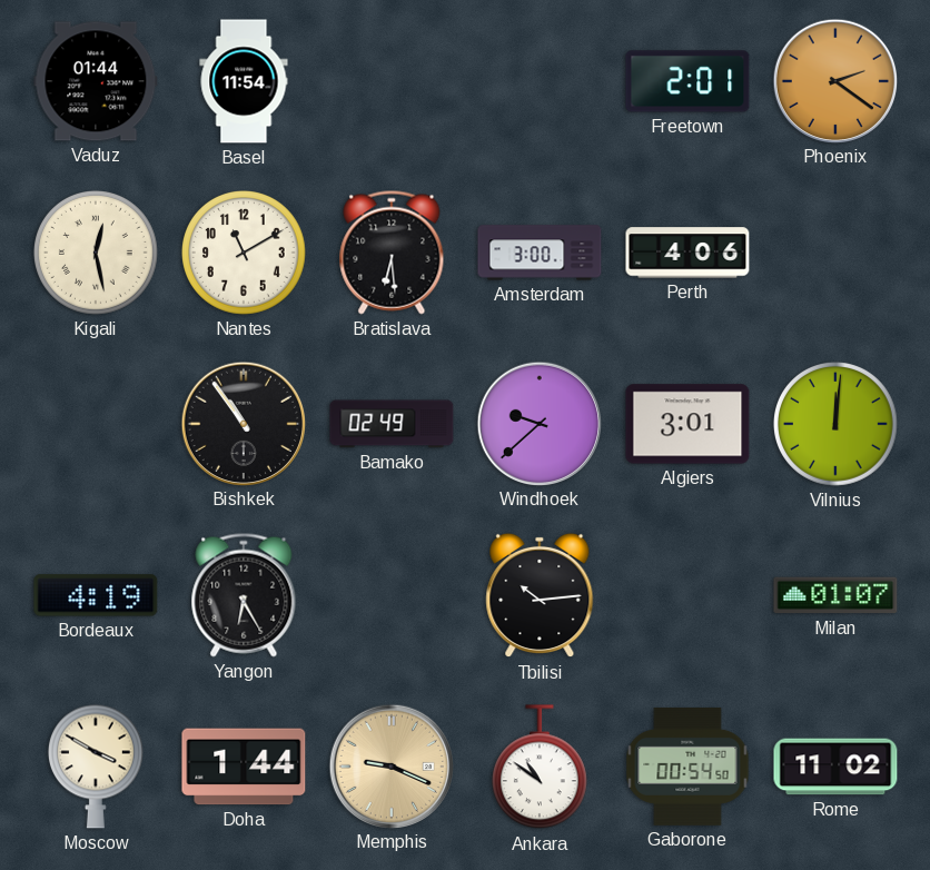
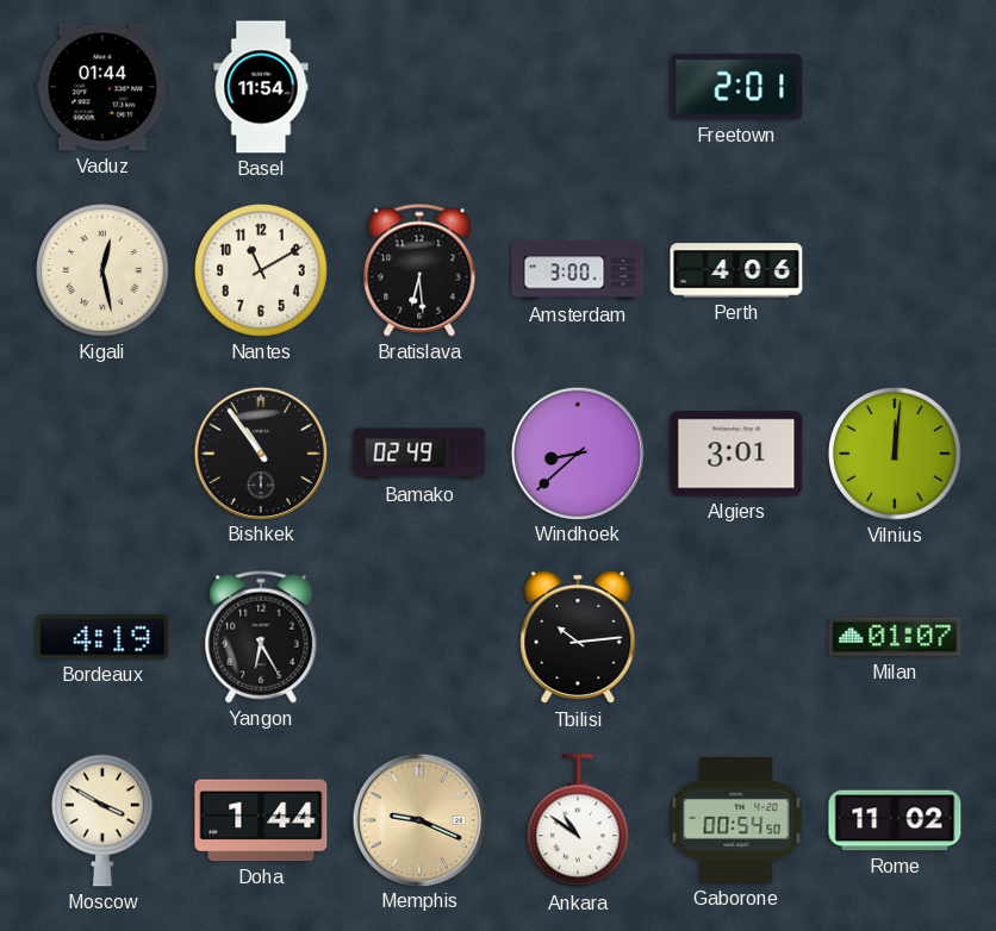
Phoenix: 2:21 -> none (834, 80)
Windhoek: 9:38 -> 8:38 (577, 452)
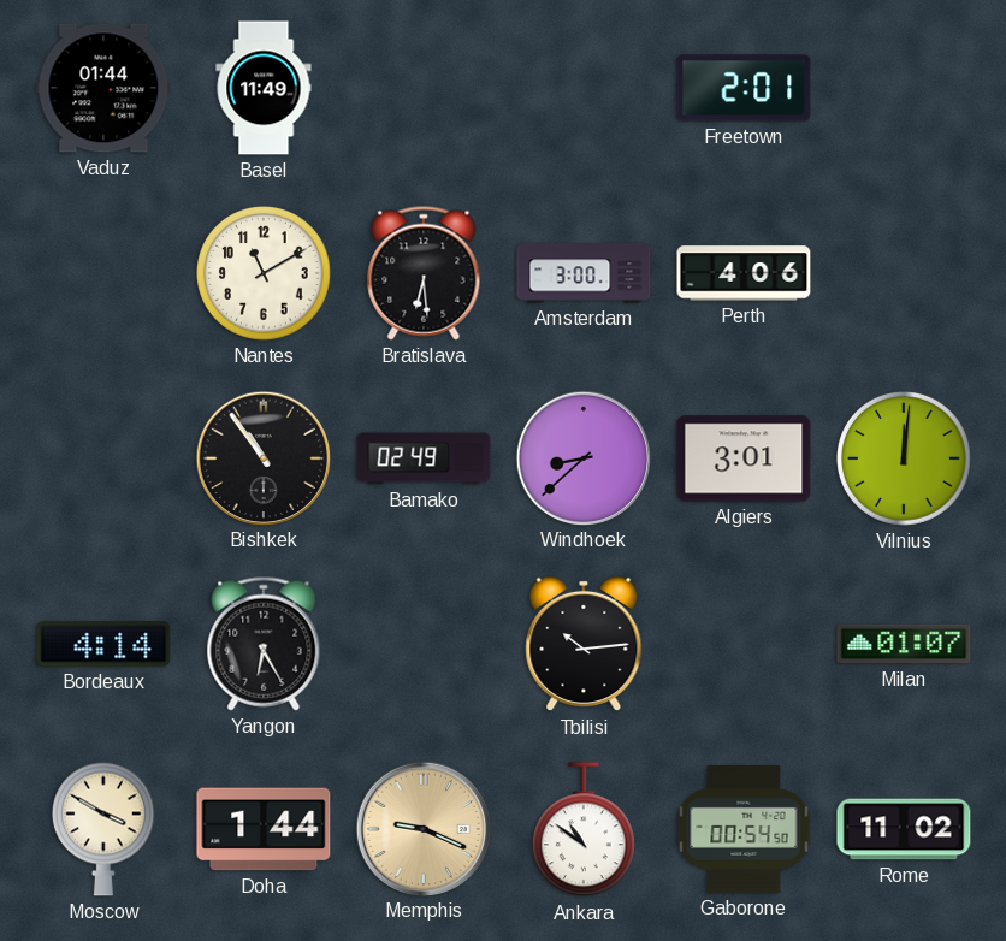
Basel: 11:54 -> 11:49 (264, 88)
Kigali: 12:28 -> none (104, 271)
Bordeaux: 4:19 -> 4:14 (103, 644)
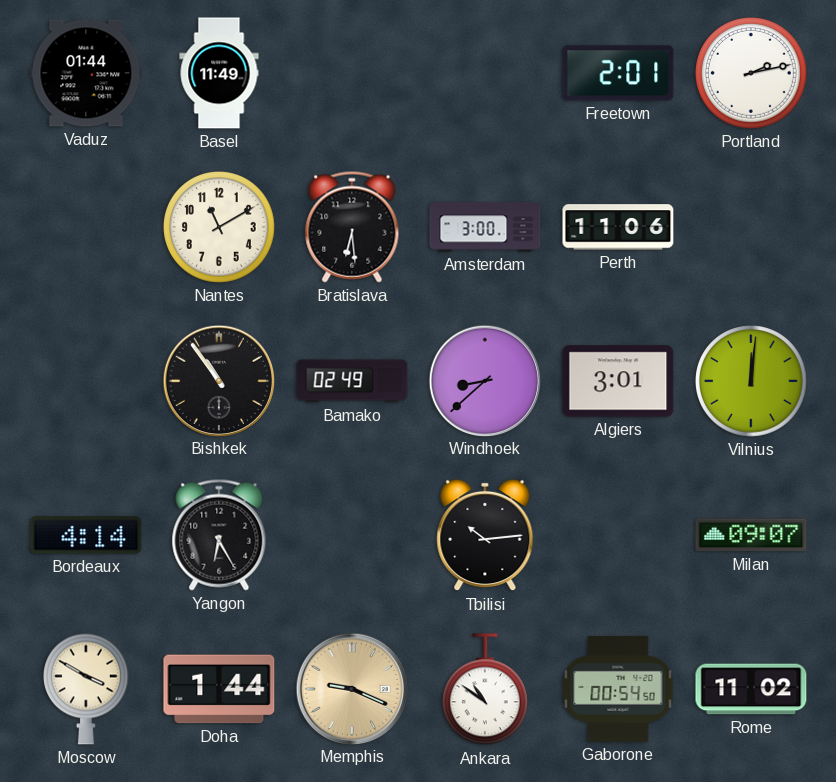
Portland: none -> 2:13 (752, 74)
Perth: 4:06 -> 11:06 (618, 227)
Milan: 01:07 -> 09:07 (751, 535)
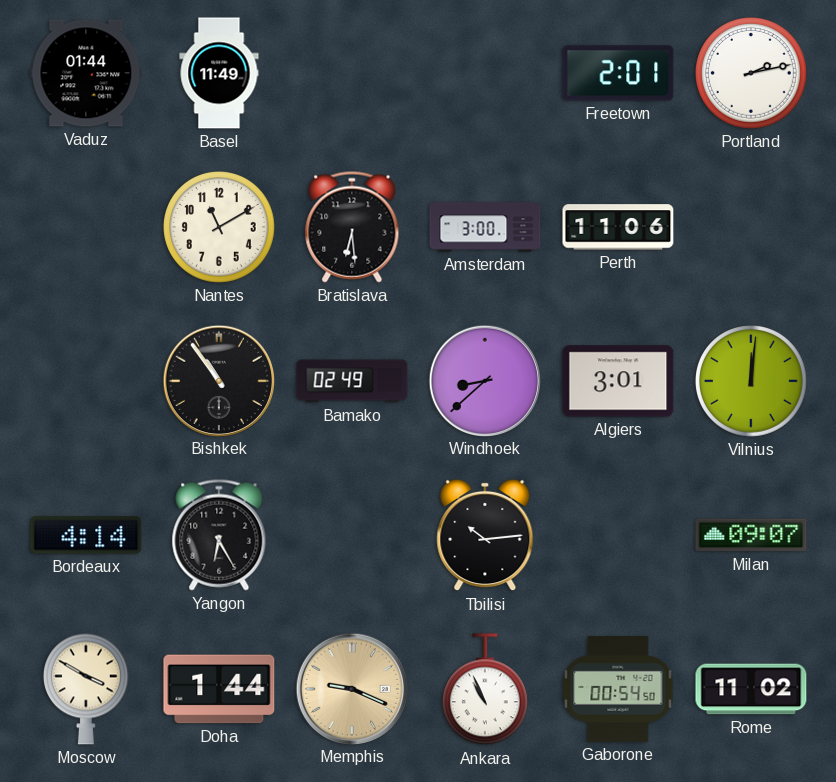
Ankara: 10:51 -> 10:56 (485, 690)
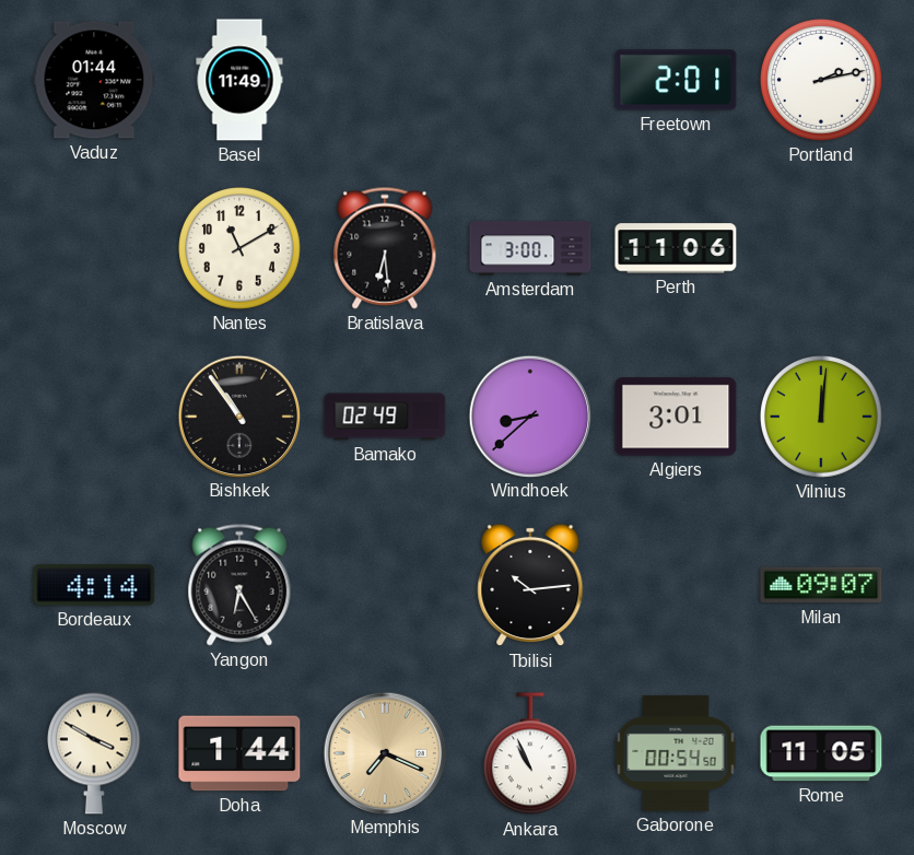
Memphis: 9:19 -> 7:19 (384, 752)
Rome: 11:02 -> 11:05 (821, 753)
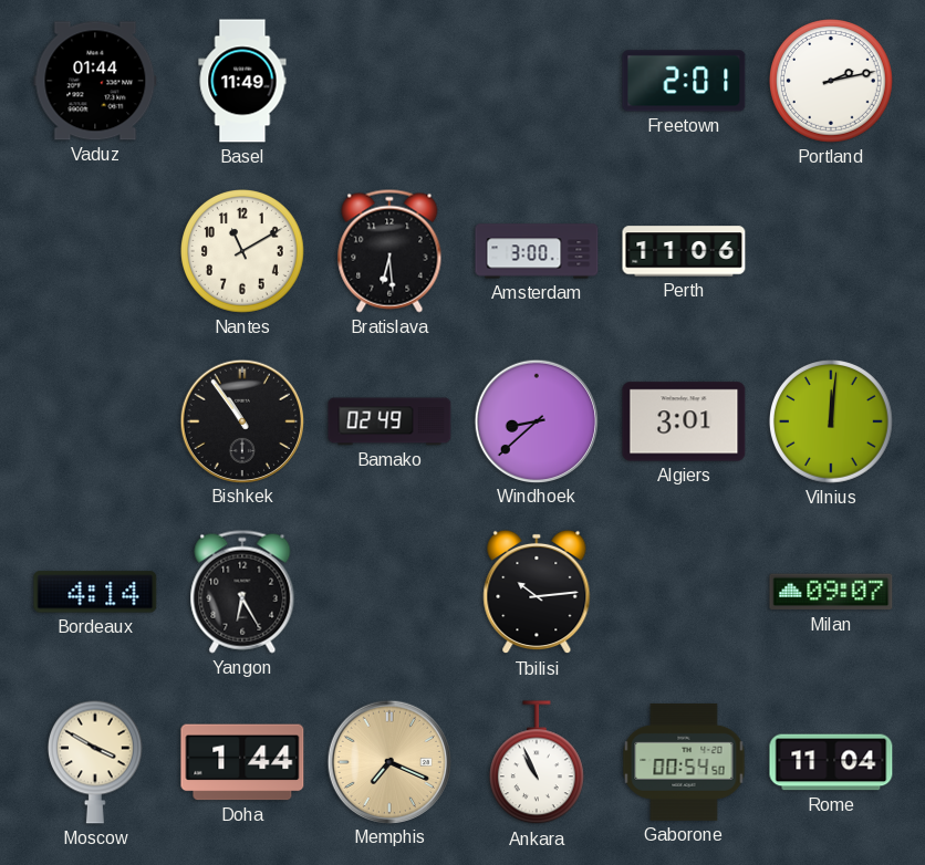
Rome: 11:05 -> 11:04 (831, 762)
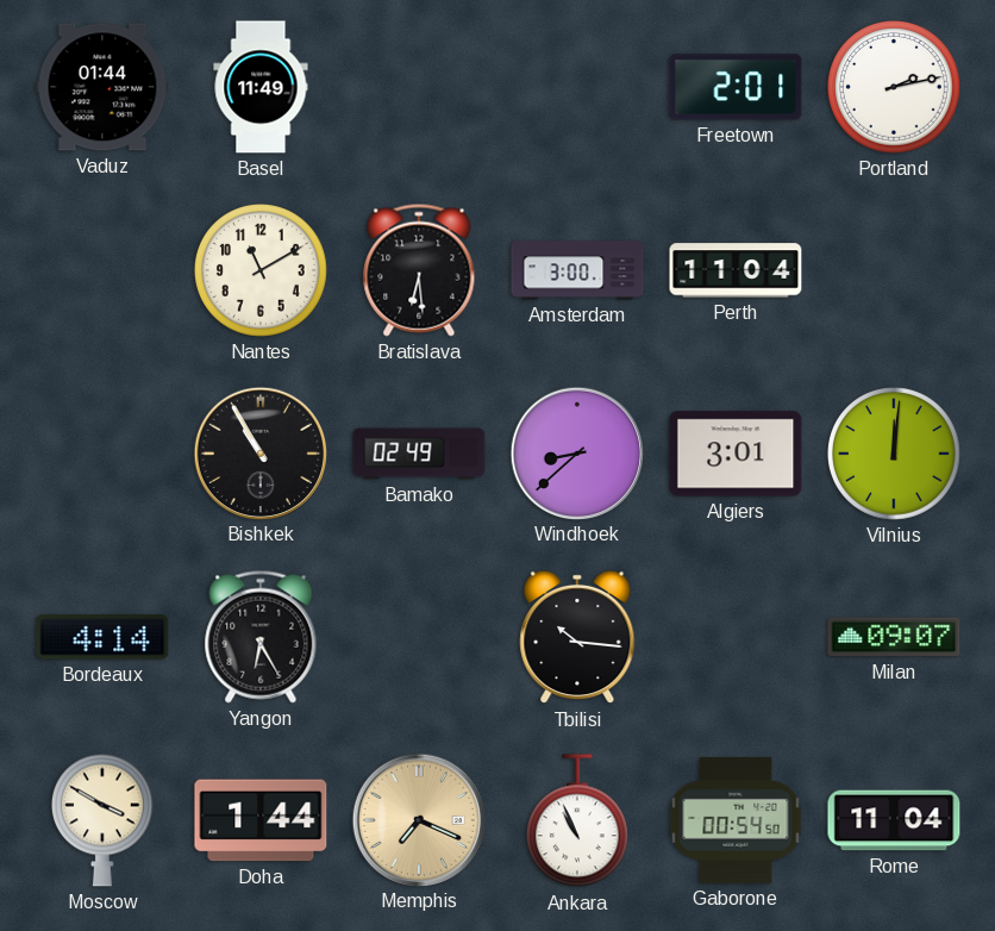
Perth: 11:06 -> 11:04 (736, 270)
Bishkek: 10:54 -> 10:55 (259, 452)
Tbilisi: 10:14 -> 10:16 (577, 637)
